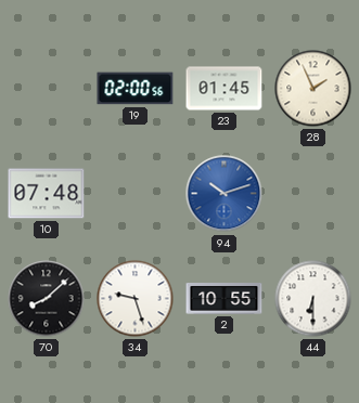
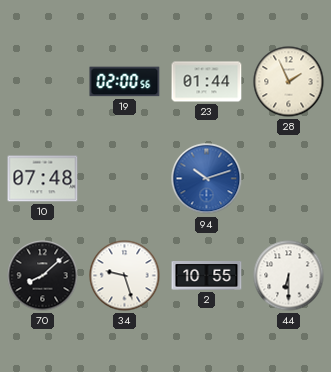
23: 01:45 -> 01:44 (207, 82)
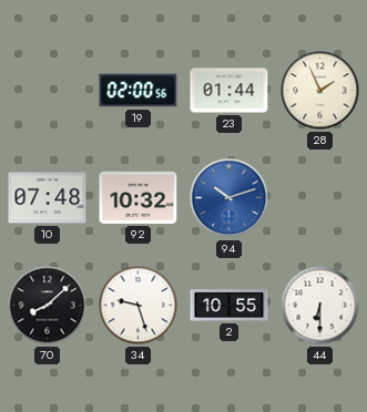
92: none -> 10:32 (139, 197)
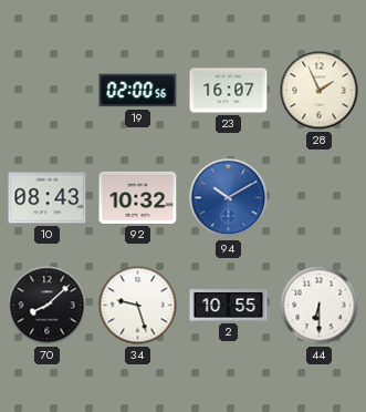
23: 01:44 -> 16:07 (229, 91)
10: 07:48 -> 08:43 (48, 198)
94: 10:12 -> 10:10 (229, 198)
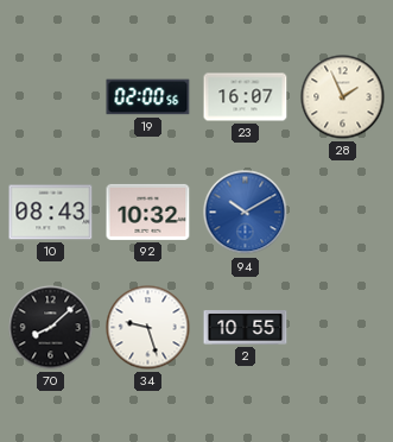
44: 6:30 -> none (320, 306)
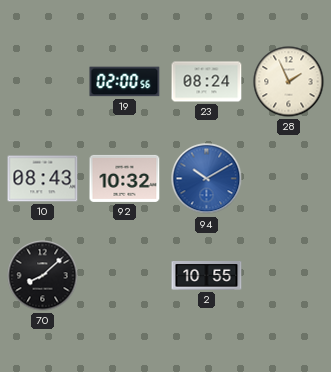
23: 16:07 -> 08:24 (207, 82)
34: 9:27 -> none (148, 328)
